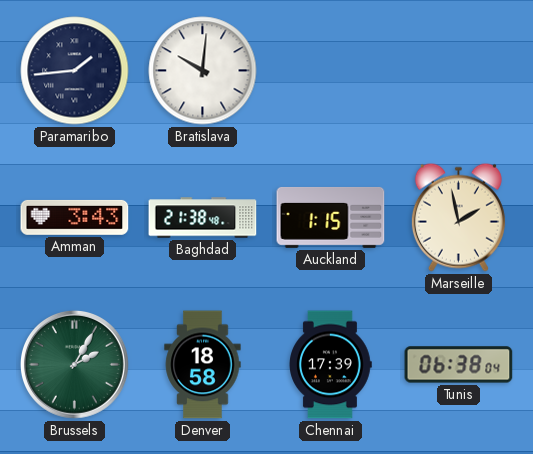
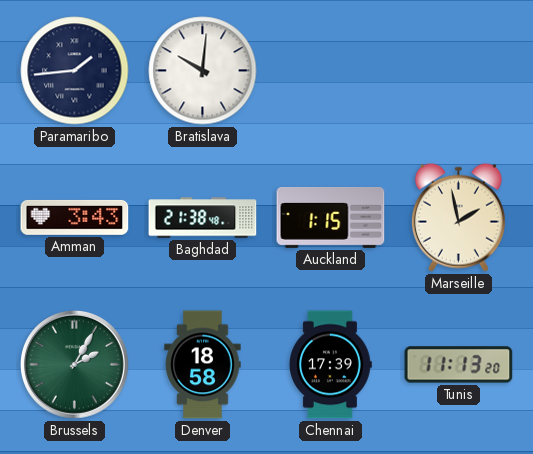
Tunis: 06:38 -> 11:13 (459, 365)
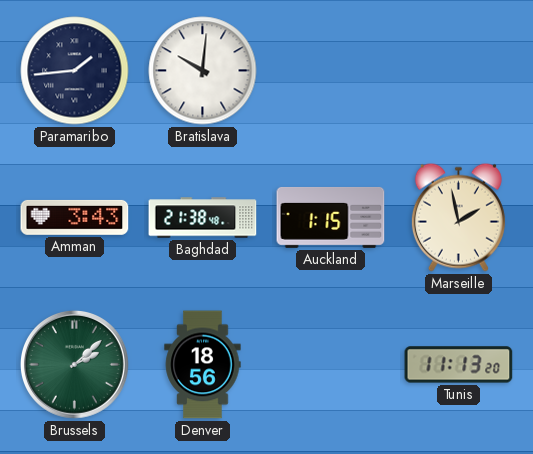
Brussels: 2:05 -> 2:08 (75, 365)
Denver: 18:58 -> 18:56 (203, 365)
Chennai: 17:39 -> none (331, 365)
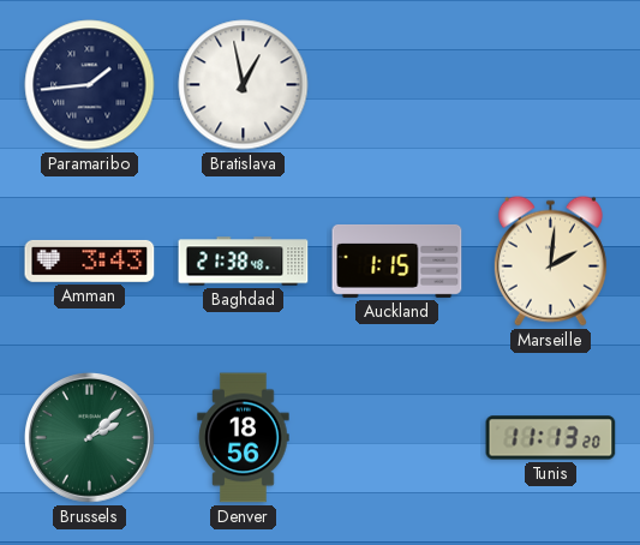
Bratislava: 10:01 -> 12:58 (244, 85)
Marseille: 1:58 -> 2:01 (550, 260)
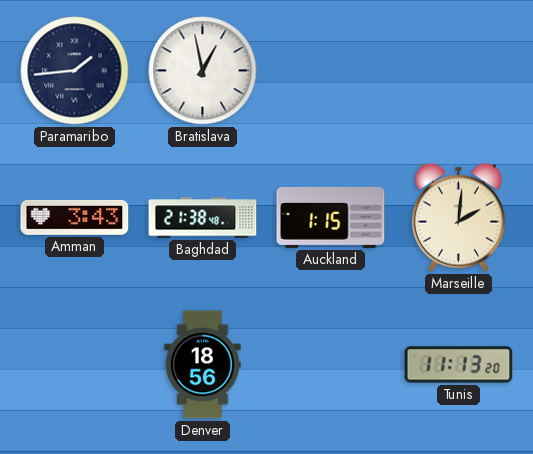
Brussels: 2:08 -> none (90, 438)
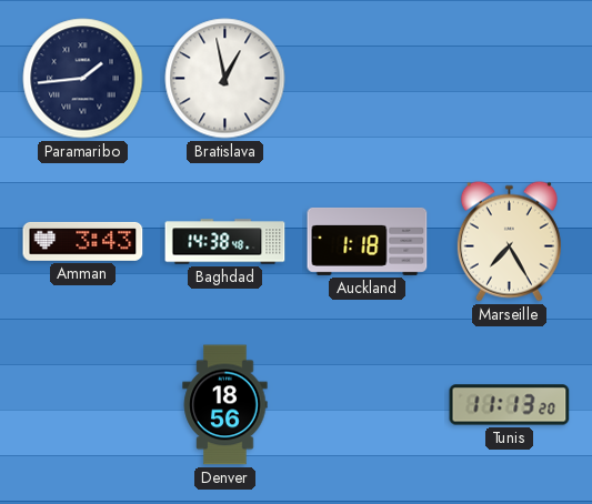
Baghdad: 21:38 -> 14:38 (225, 242)
Auckland: 1:15 -> 1:18 (368, 241)
Marseille: 2:01 -> 7:25 (509, 241)
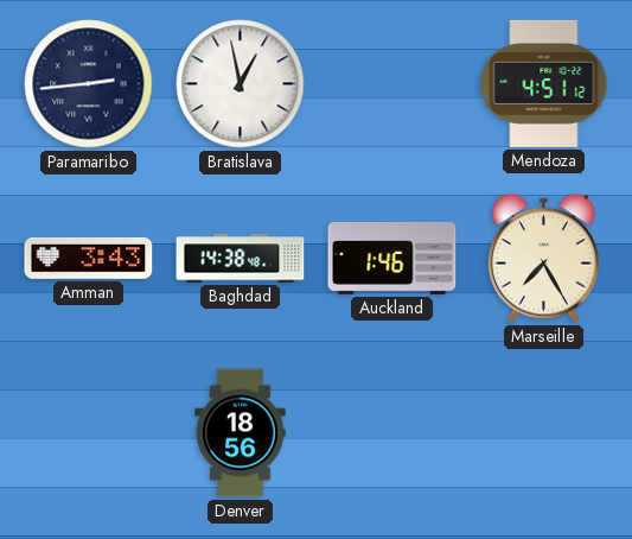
Paramaribo: 1:44 -> 2:44 (89, 84)
Mendoza: none -> 4:51 (544, 83)
Auckland: 1:18 -> 1:46 (392, 258)
Tunis: 11:13 -> none (510, 405)
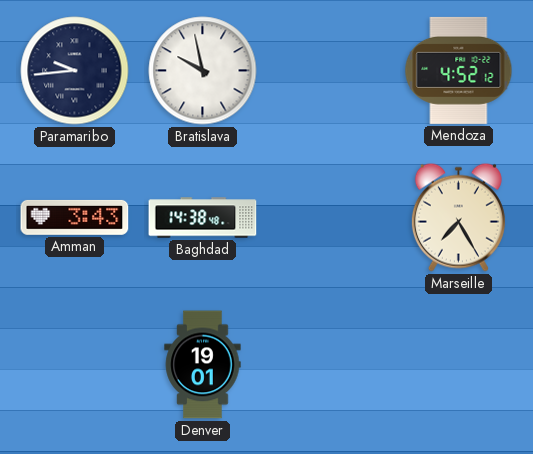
Paramaribo: 2:44 -> 9:44 (75, 71)
Bratislava: 12:58 -> 9:58 (203, 71)
Mendoza: 4:51 -> 4:52 (459, 70)
Auckland: 1:46 -> none (392, 258)
Denver: 18:56 -> 19:01 (203, 365)
